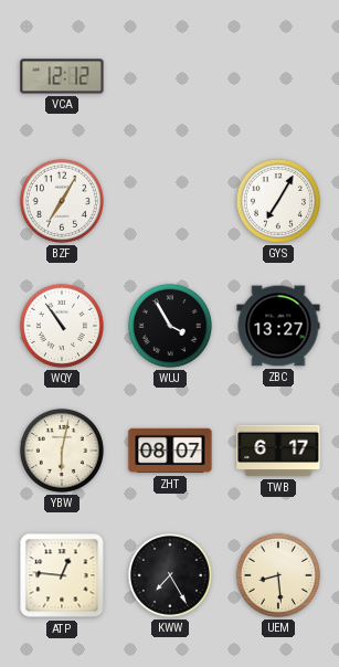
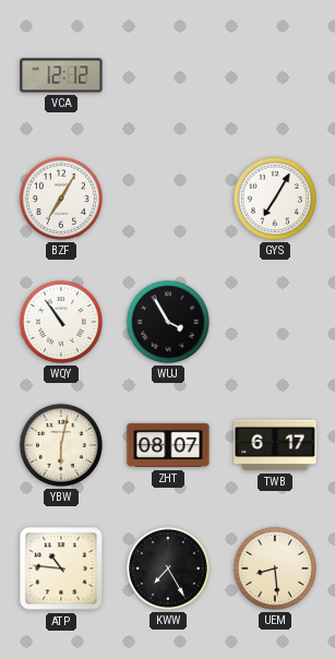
ZBC: 13:27 -> none (278, 326)
ATP: 12:46 -> 10:46 (61, 568)
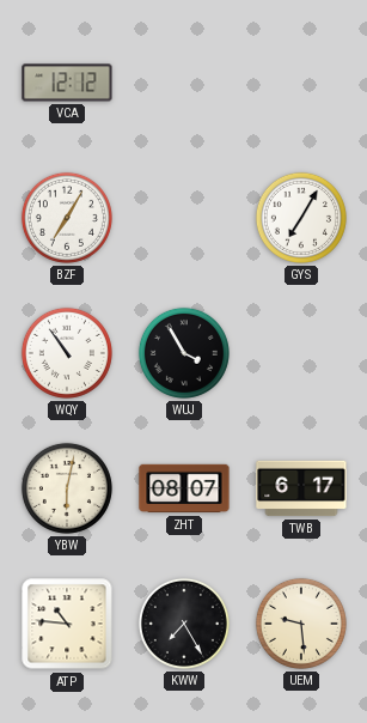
UEM: 8:29 -> 9:29 (301, 624)
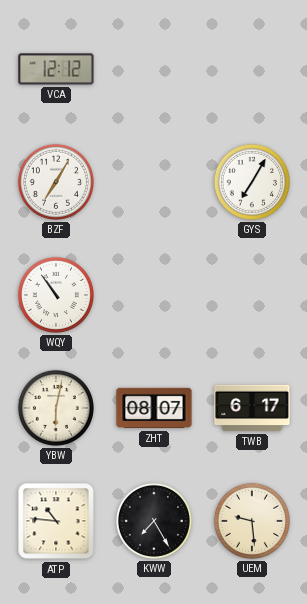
WUJ: 3:55 -> none (184, 353)
